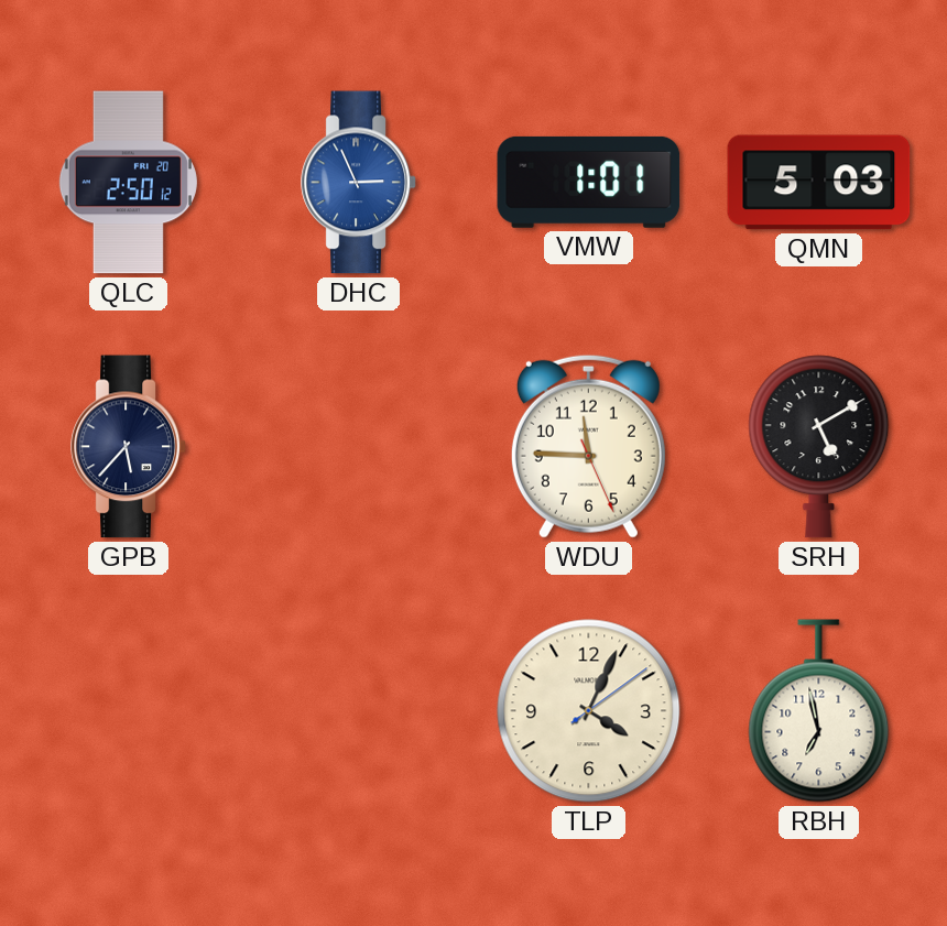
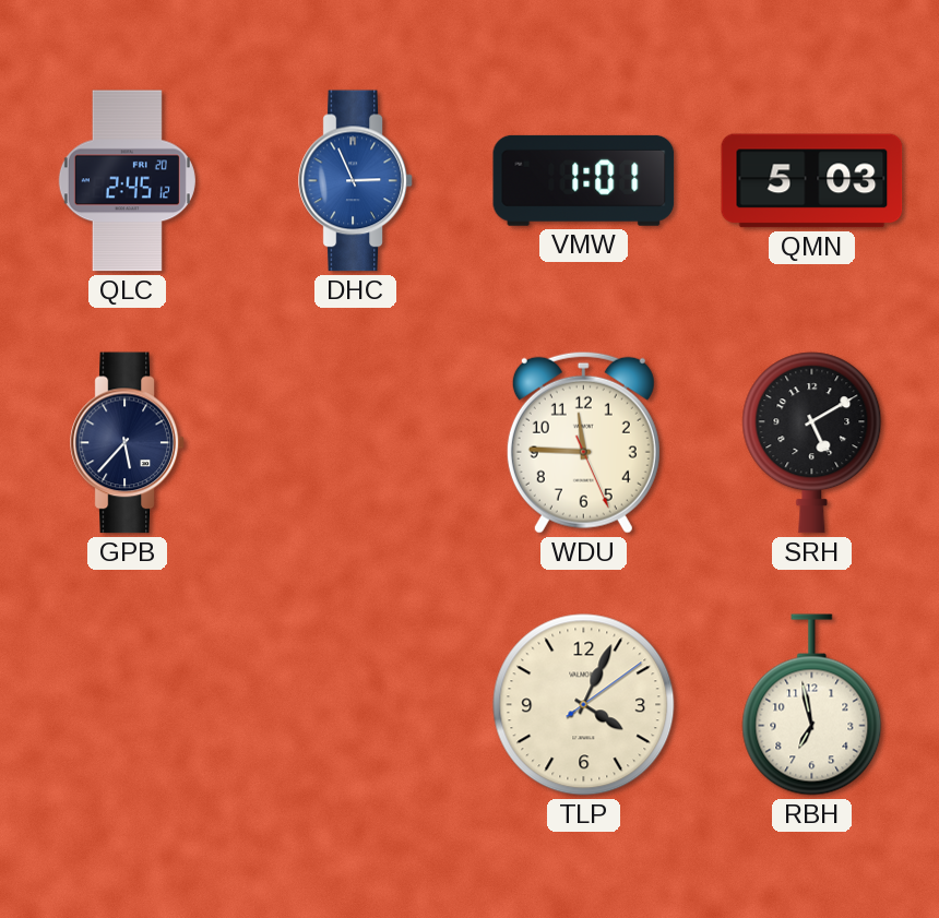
QLC: 2:50 -> 2:45 (127, 181)
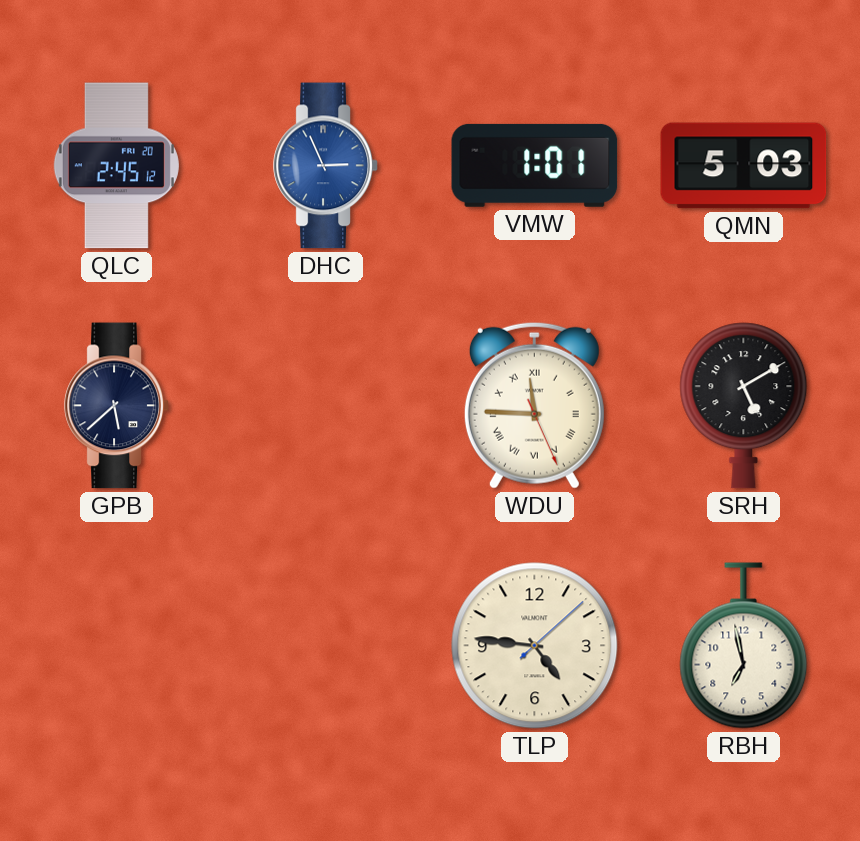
GPB: 5:37 -> 5:38 (117, 406)
WDU numerals: Arabic -> Roman (534, 405)
TLP: 4:04 -> 4:46 (535, 646)
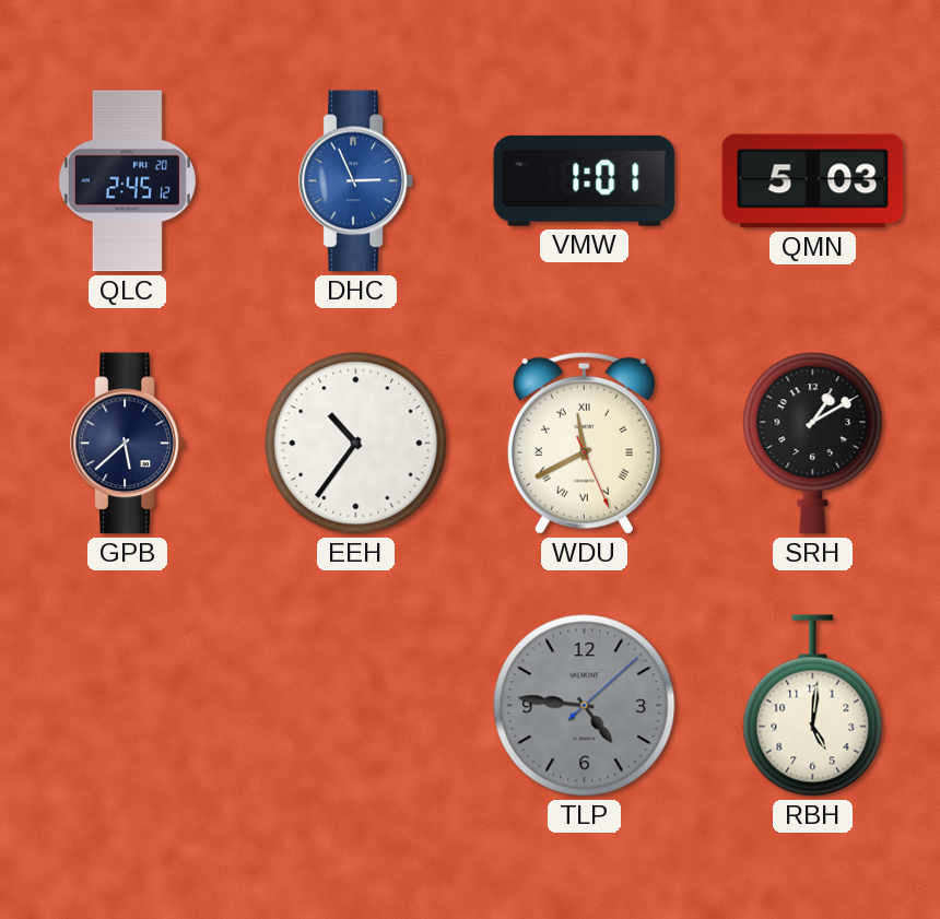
EEH: none -> 10:36 (356, 444)
WDU: 11:45 -> 11:40 (584, 443)
SRH: 5:10 -> 1:10 (813, 444)
TLP dial: cream -> grey (585, 706)
RBH: 6:58 -> 5:01 (813, 706)
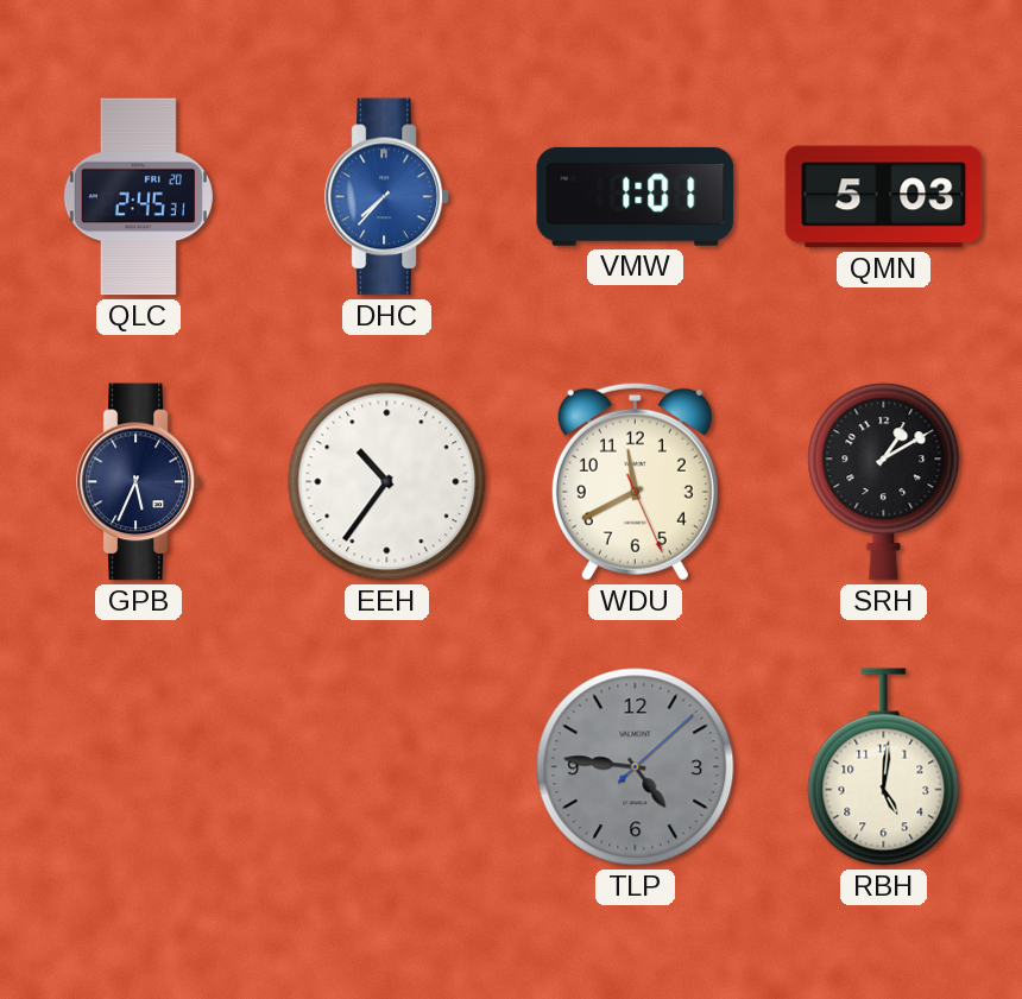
QLC: 2:45:12 -> 2:45:31 (138, 197)
DHC: 2:56 -> 7:37 (387, 197)
GPB: 5:38 -> 5:34 (139, 482)
WDU numerals: Roman -> Arabic (635, 481)
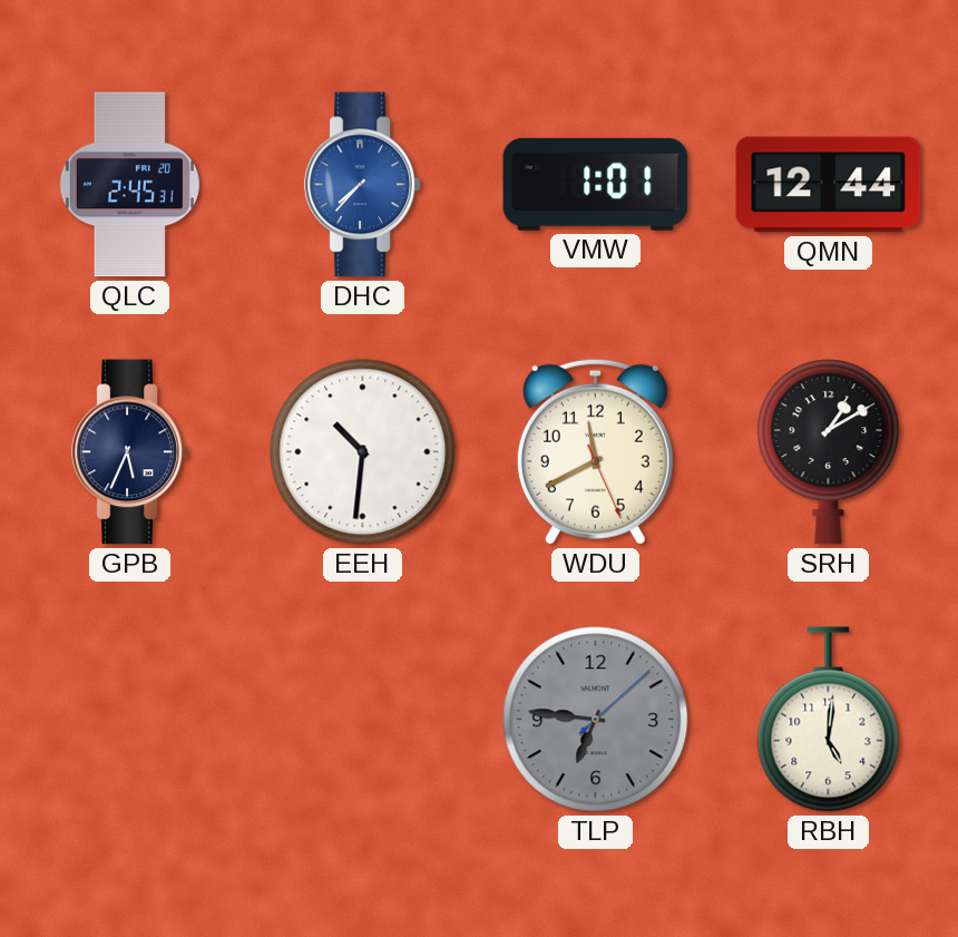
QMN: 5:03 -> 12:44 (829, 185)
EEH: 10:36 -> 10:31 (363, 452)
TLP: 4:46 -> 6:46 (596, 720)
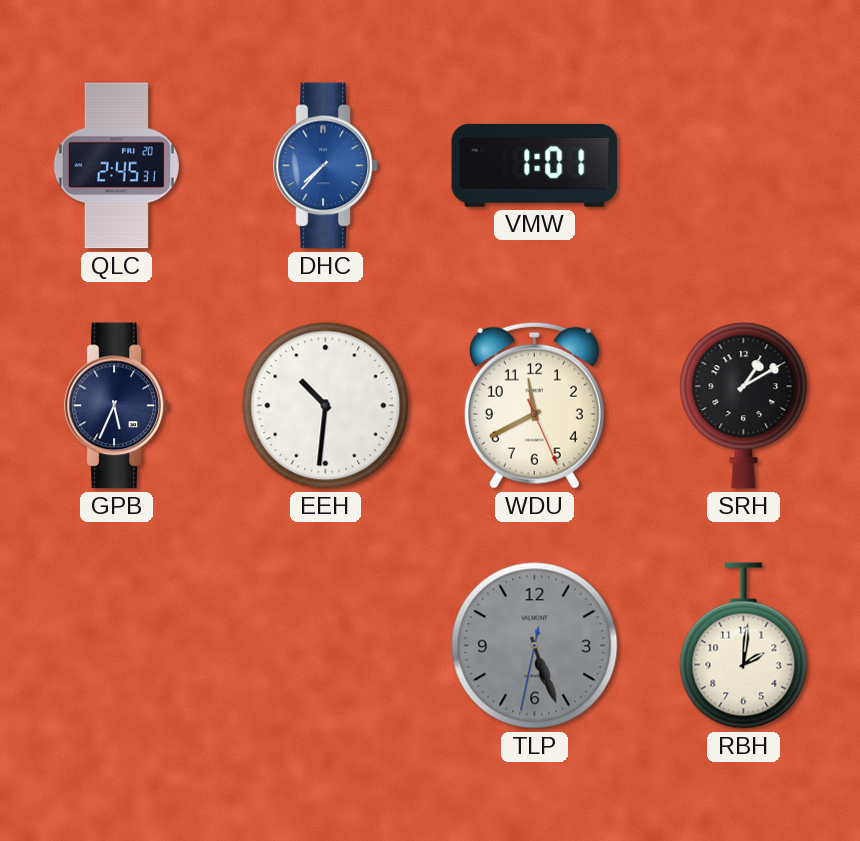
QMN: 12:44 -> none (829, 185)
TLP: 6:46 -> 5:26 (535, 646)
RBH: 5:01 -> 2:01 (744, 646)
